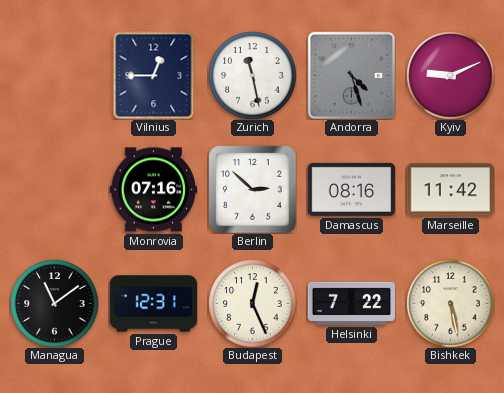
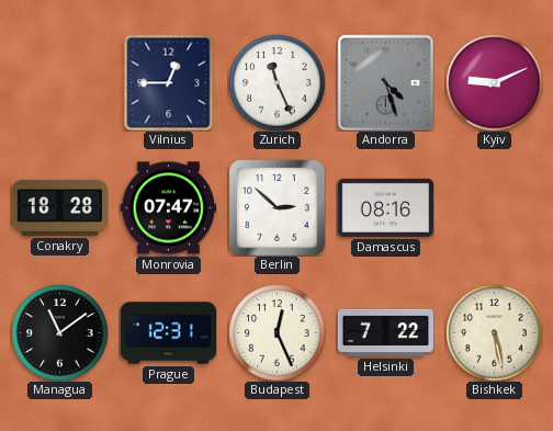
Zurich: 11:28 -> 11:26 (276, 82)
Conakry: none -> 18:28 (59, 207)
Monrovia: 07:16 -> 07:47 (168, 208)
Marseille: 11:42 -> none (450, 190)
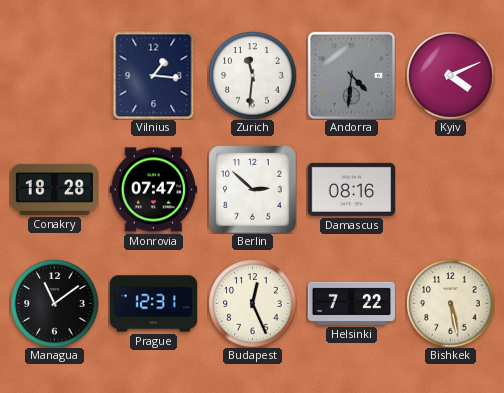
Vilnius: 12:45 -> 1:16 (154, 75)
Zurich: 11:26 -> 11:31 (252, 75)
Andorra: 4:27 -> 4:31 (351, 75)
Kyiv: 9:11 -> 4:11 (450, 75)
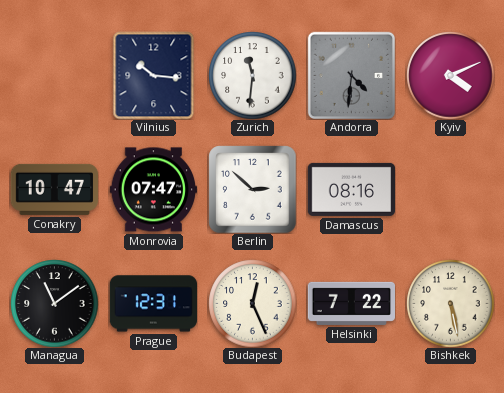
Vilnius: 1:16 -> 10:16 (154, 75)
Conakry: 18:28 -> 10:47 (54, 189)
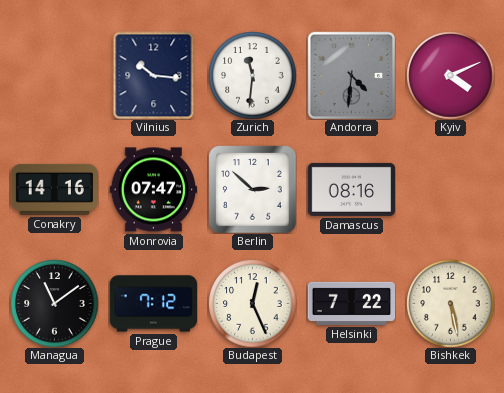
Conakry: 10:47 -> 14:16 (54, 189)
Prague: 12:31 -> 7:12 (153, 304)
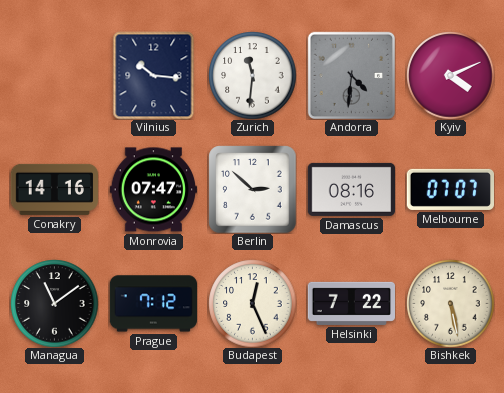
Melbourne: none -> 07:07 (450, 189)
